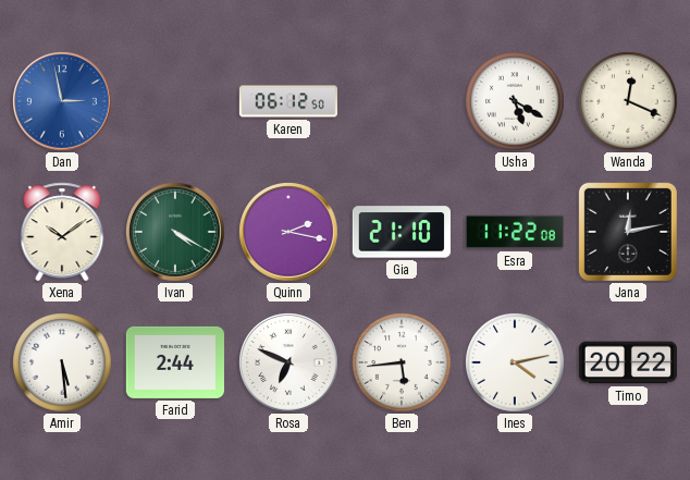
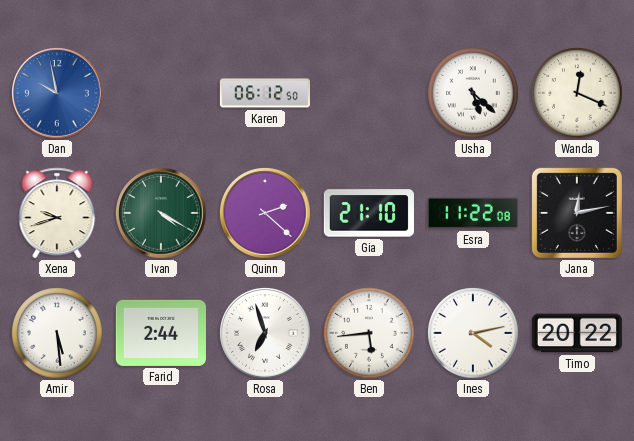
Dan: 2:58 -> 9:58 (57, 93)
Usha: 5:20 -> 5:22 (473, 93)
Xena: 10:09 -> 9:42 (57, 213)
Quinn: 2:17 -> 2:22 (265, 213)
Rosa: 6:49 -> 6:57 (265, 333)
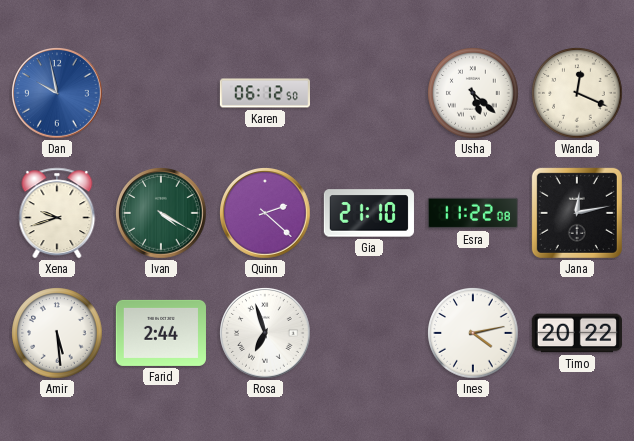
Ben: 5:44 -> none (369, 333)
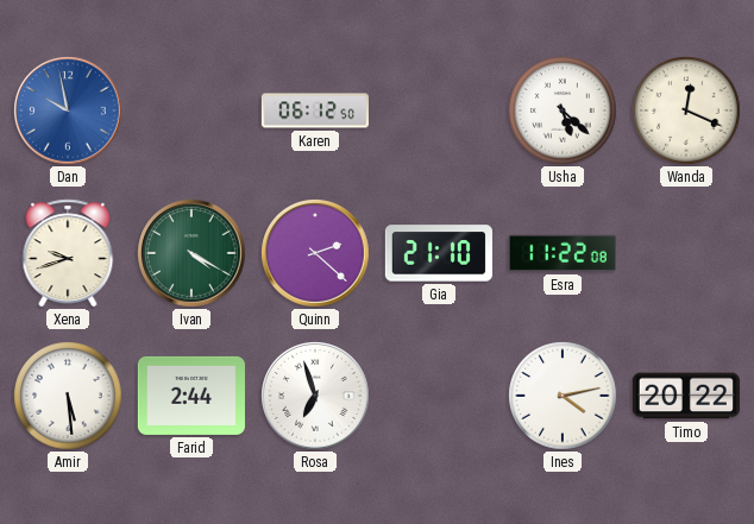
Jana: 12:13 -> none (577, 213)
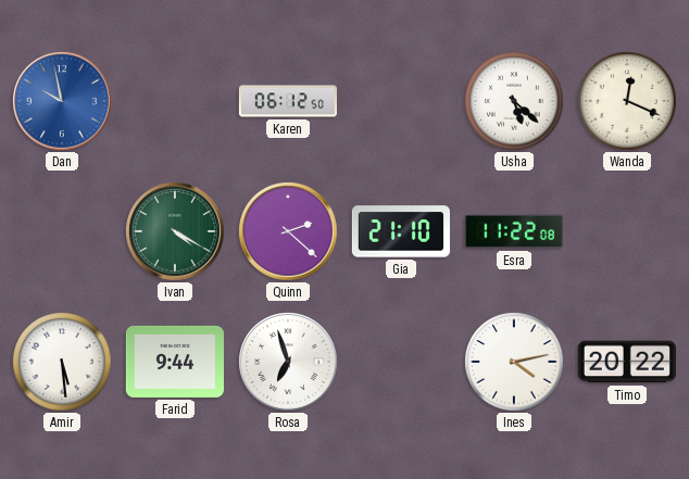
Xena: 9:42 -> none (68, 253)
Farid: 2:44 -> 9:44 (175, 362)
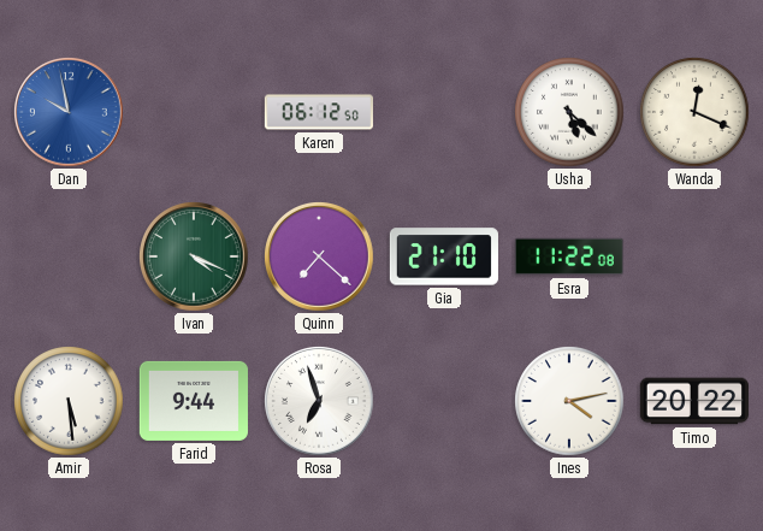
Ivan: 4:20 -> 4:19 (194, 256)
Quinn: 2:22 -> 7:22 (319, 256)
